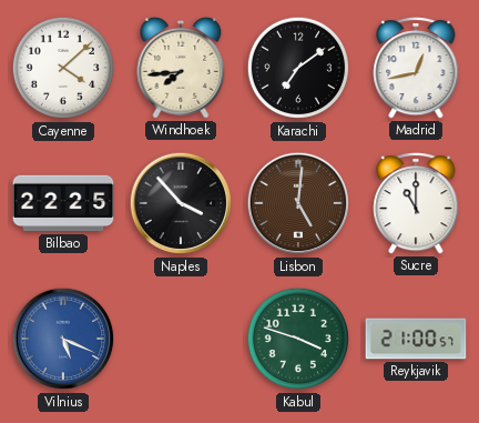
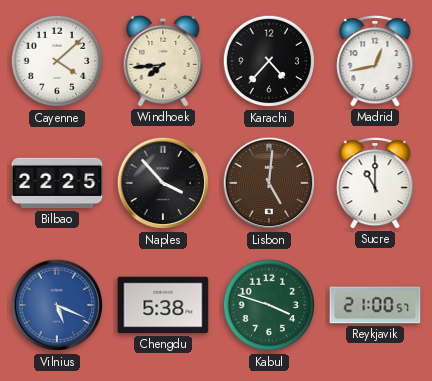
Karachi: 7:09 -> 4:37 (269, 61)
Chengdu: none -> 5:38 (163, 305)
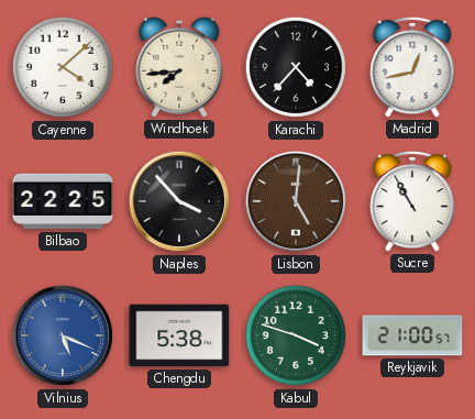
Sucre: 11:00 -> 10:55 (412, 202)
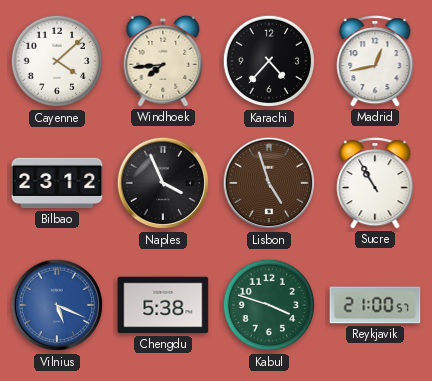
Bilbao: 22:25 -> 23:12 (57, 183)
Naples: 3:53 -> 3:56 (163, 183)
Lisbon: 5:01 -> 4:57 (269, 183)
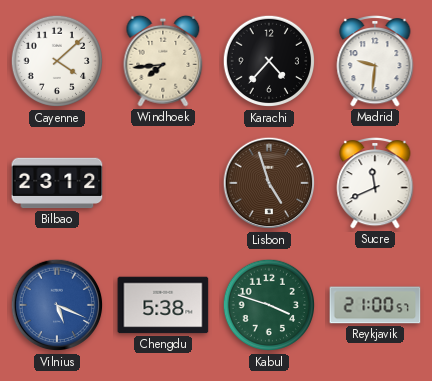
Madrid: 12:43 -> 9:31 (375, 62)
Naples: 3:56 -> none (163, 183)
Sucre: 10:55 -> 11:41 (375, 184)
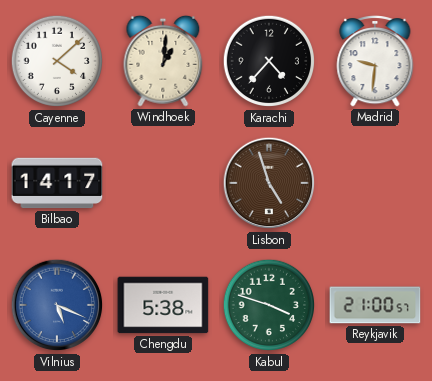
Windhoek: 7:44 -> 1:01 (163, 61)
Bilbao: 23:12 -> 14:17 (57, 183)
Sucre: 11:41 -> none (375, 184)
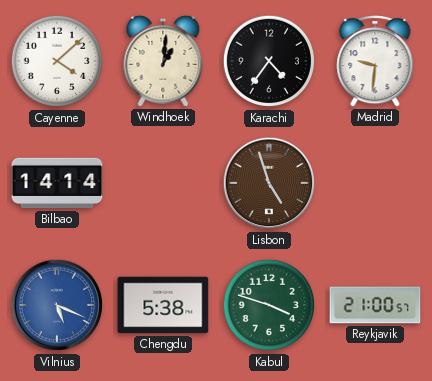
Karachi: 4:37 -> 4:36 (269, 61)
Bilbao: 14:17 -> 14:14 (57, 183)
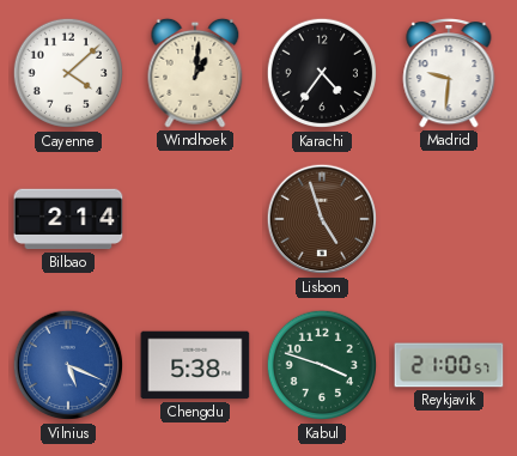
Bilbao: 14:14 -> 2:14 (68, 219)
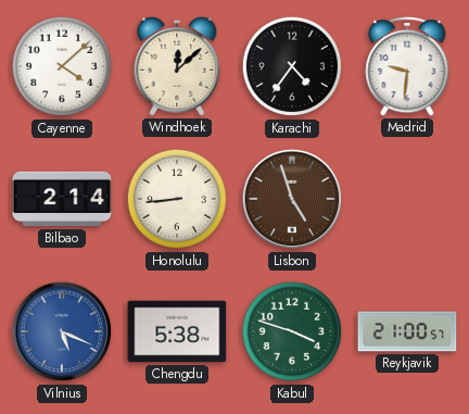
Windhoek: 1:01 -> 12:08 (177, 66)
Honolulu: none -> 8:44 (177, 199)
